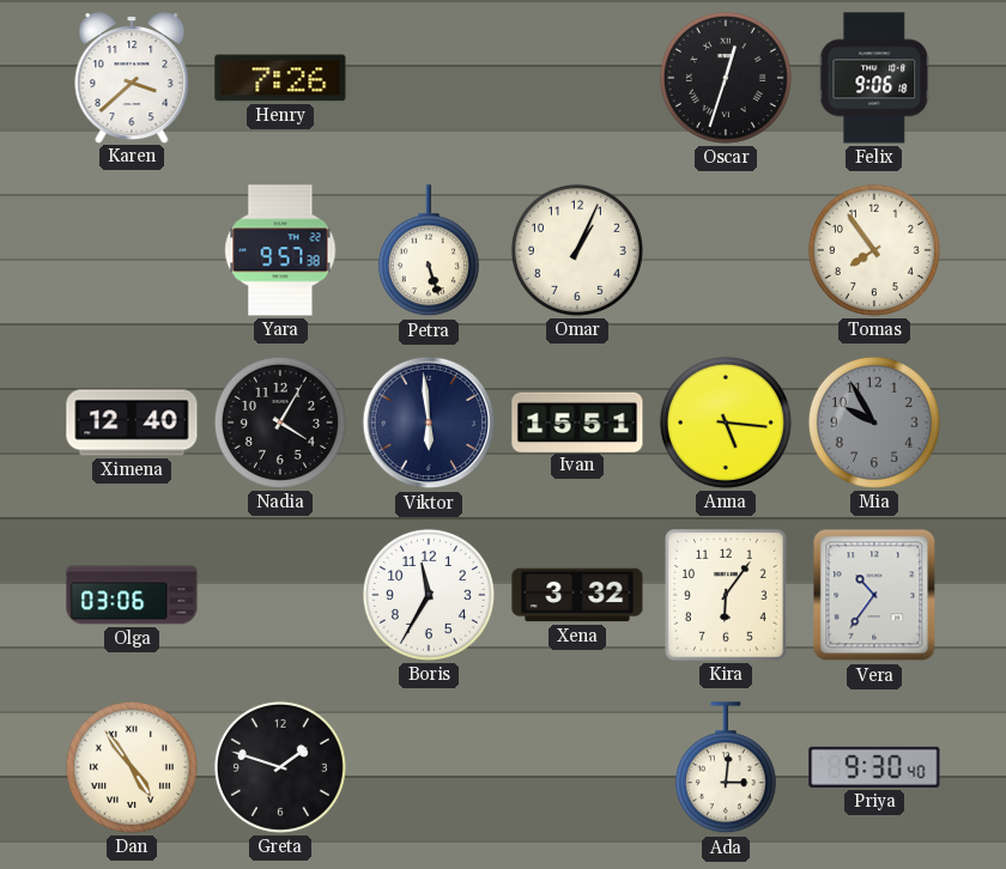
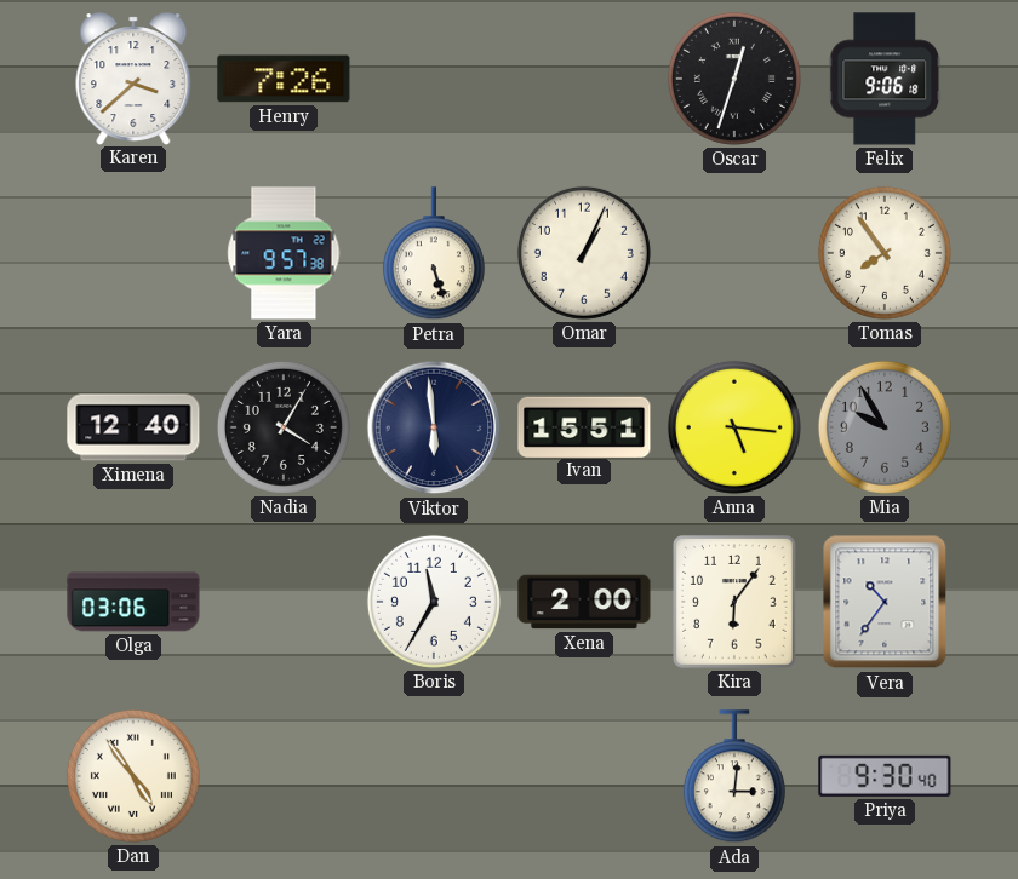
Xena: 3:32 -> 2:00 (584, 602)
Greta: 1:48 -> none (280, 767)
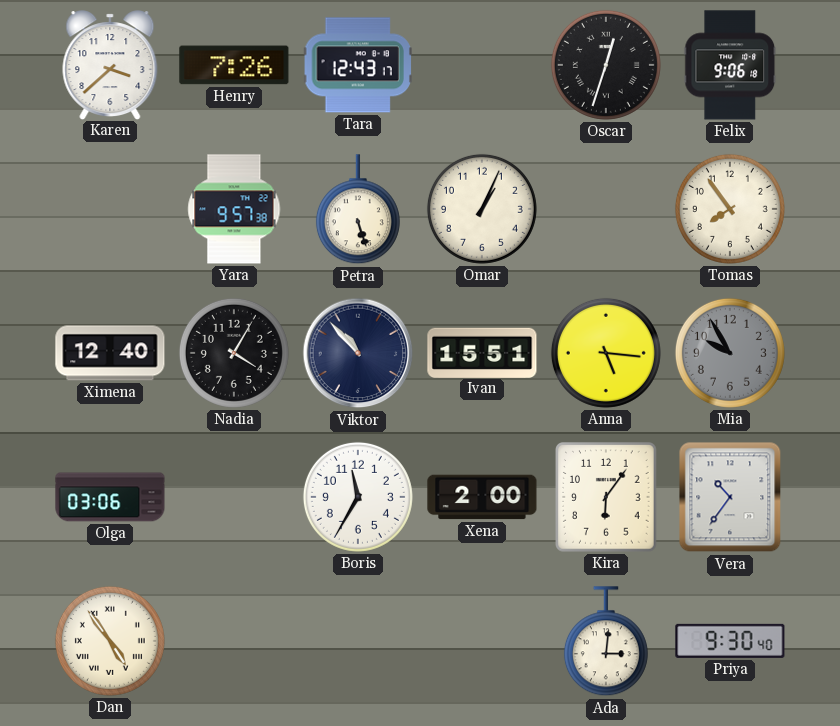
Tara: none -> 12:43 (358, 65)
Viktor: 5:59 -> 10:53 (358, 353)
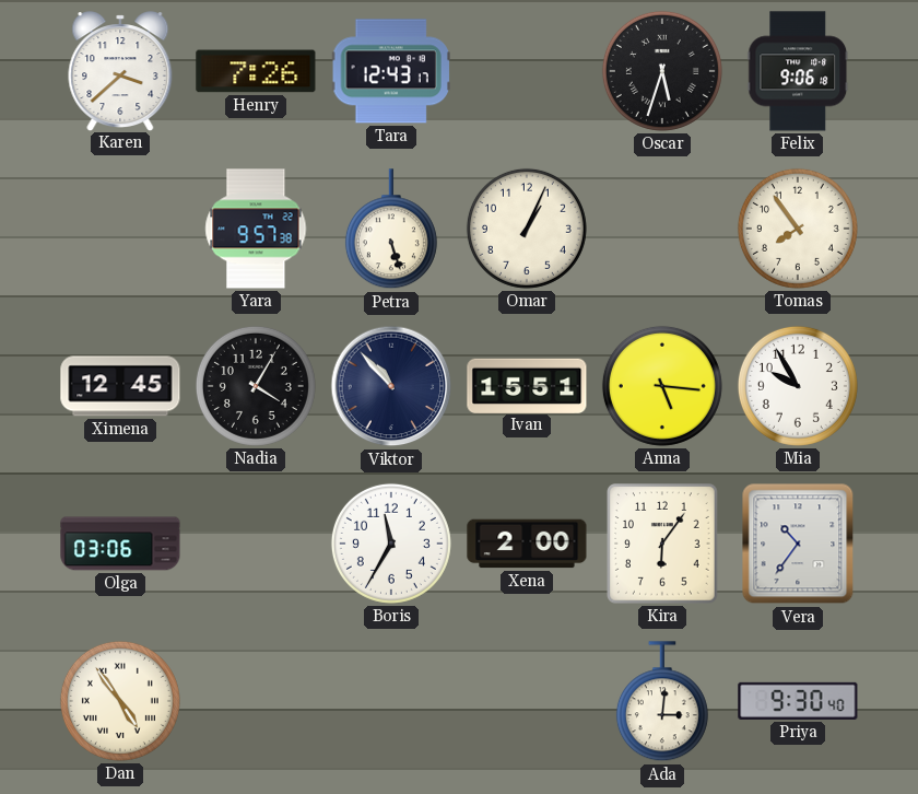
Oscar: 12:33 -> 5:33 (662, 71)
Ximena: 12:40 -> 12:45 (120, 386)
Mia dial: grey -> white (798, 386)
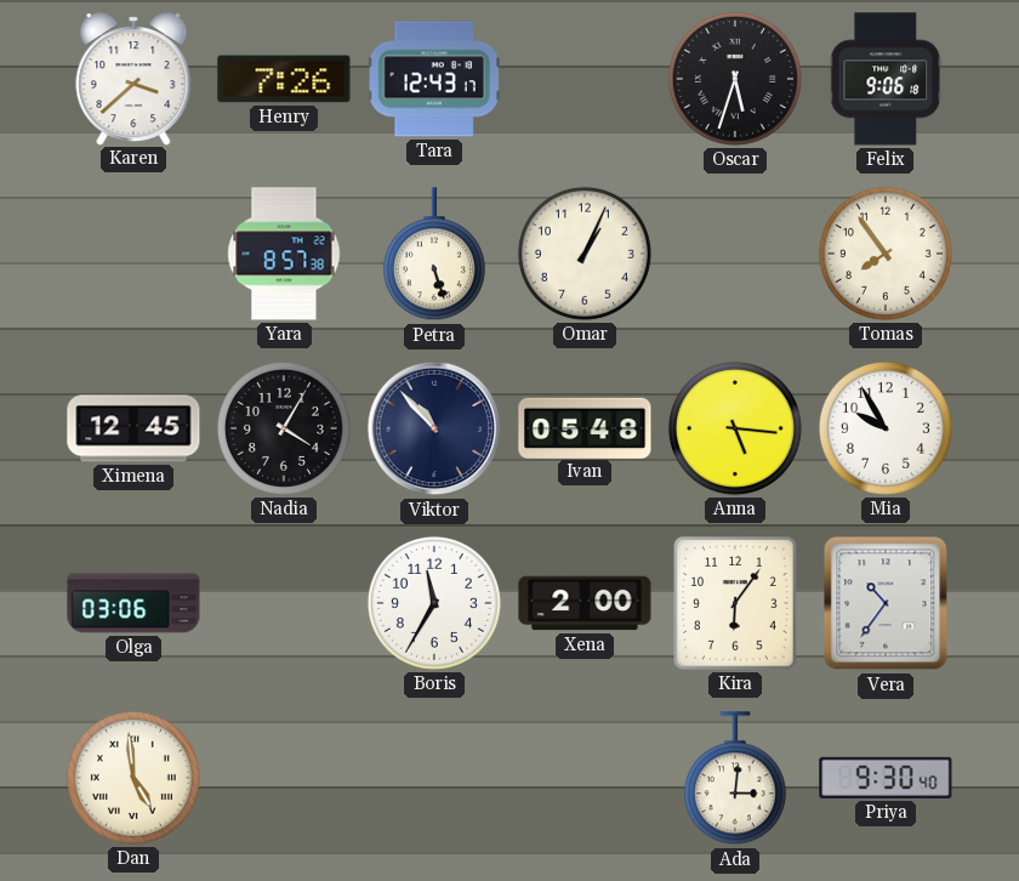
Yara: 9:57 -> 8:57 (284, 254)
Ivan: 15:51 -> 05:48 (585, 427)
Dan: 4:54 -> 4:59 (133, 778)
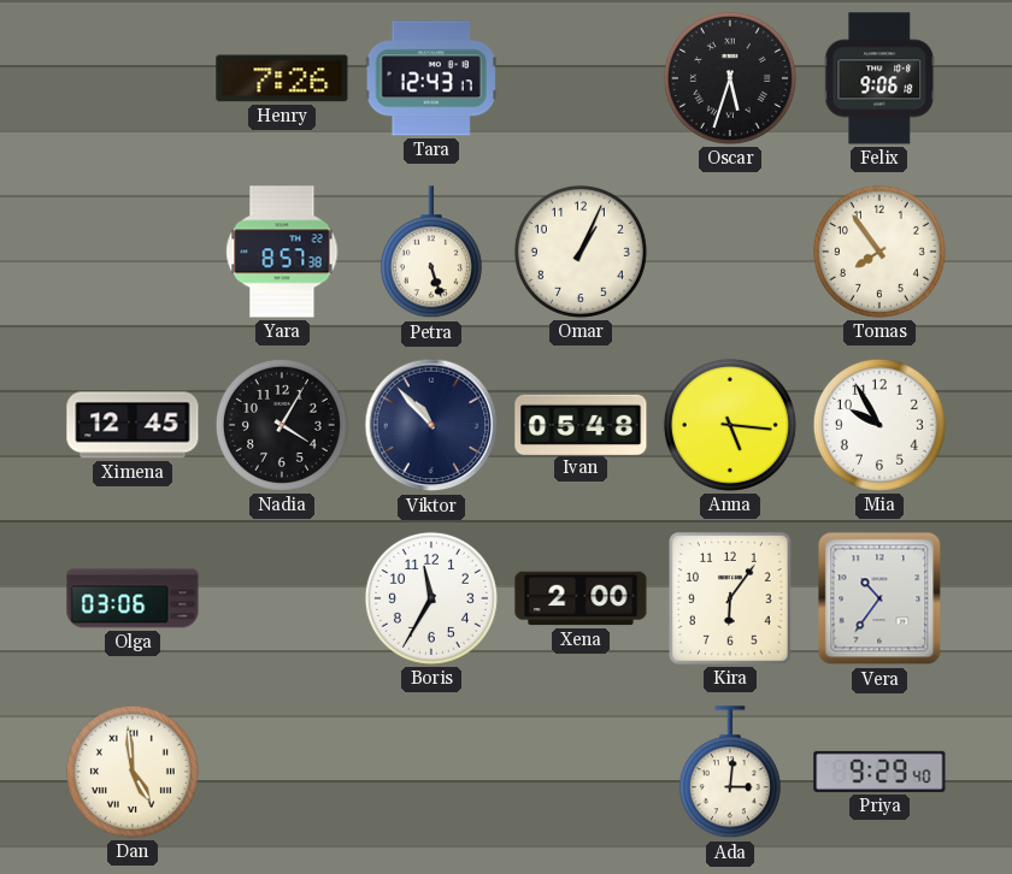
Karen: 3:38 -> none (133, 79)
Priya: 9:30 -> 9:29 (879, 772)
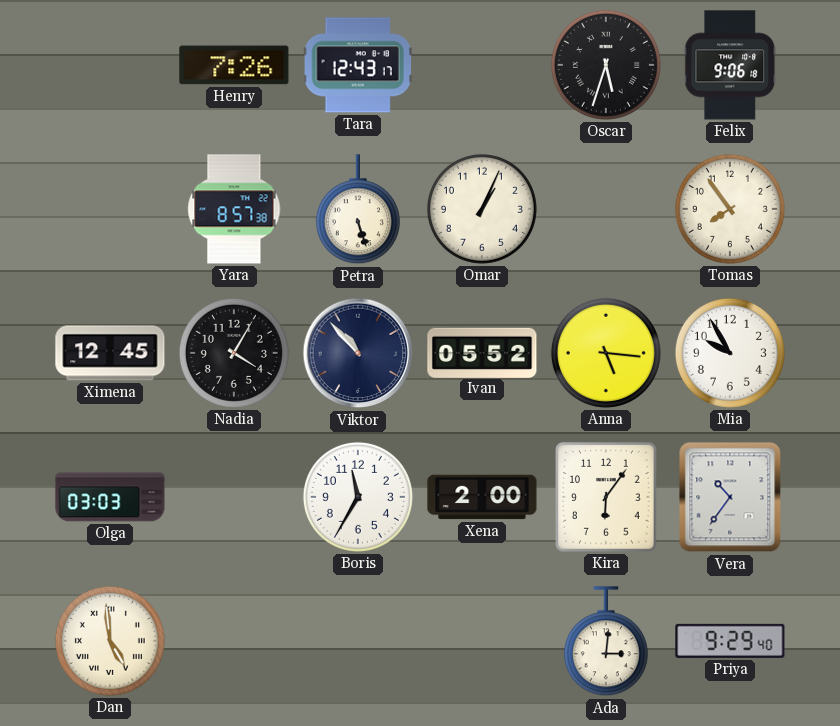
Ivan: 05:48 -> 05:52 (482, 352)
Olga: 03:06 -> 03:03 (110, 497)
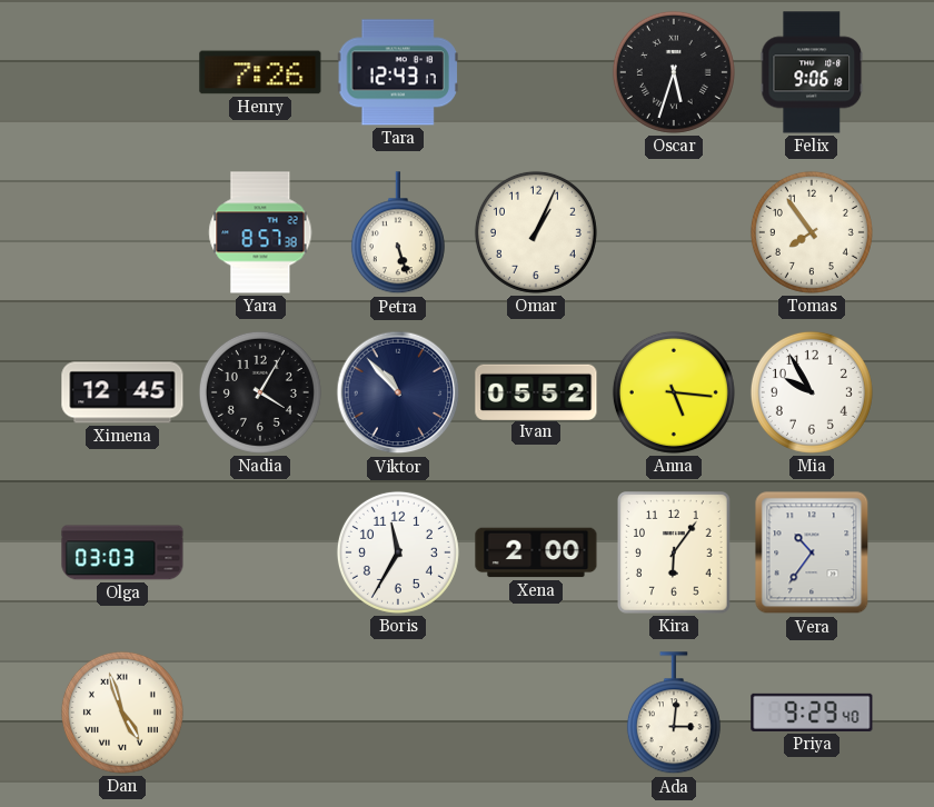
Dan: 4:59 -> 4:57 (122, 713)
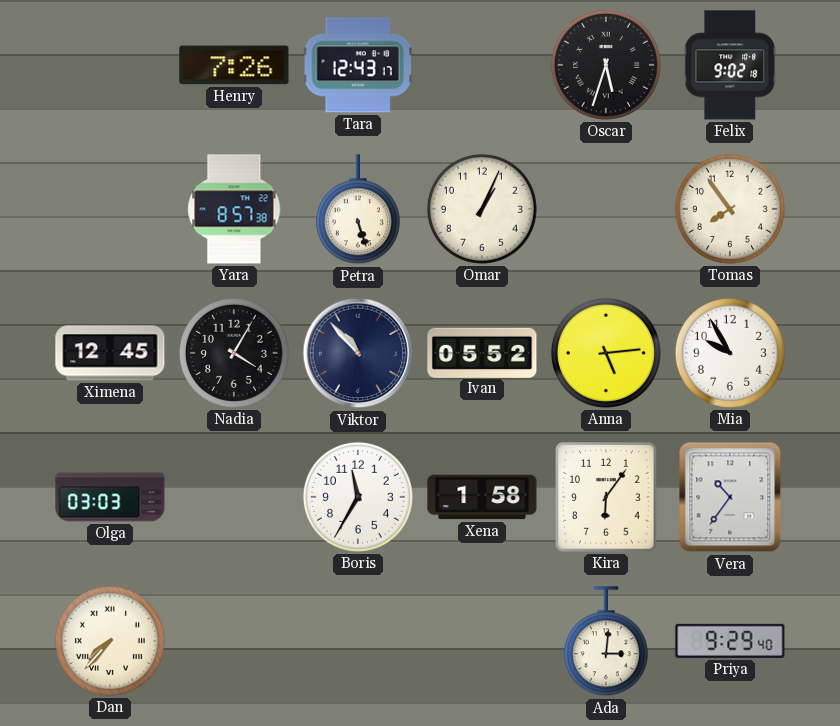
Felix: 9:06 -> 9:02 (730, 65)
Anna: 5:16 -> 5:14 (606, 353)
Xena: 2:00 -> 1:58 (482, 497)
Dan: 4:57 -> 7:37 (110, 641)
